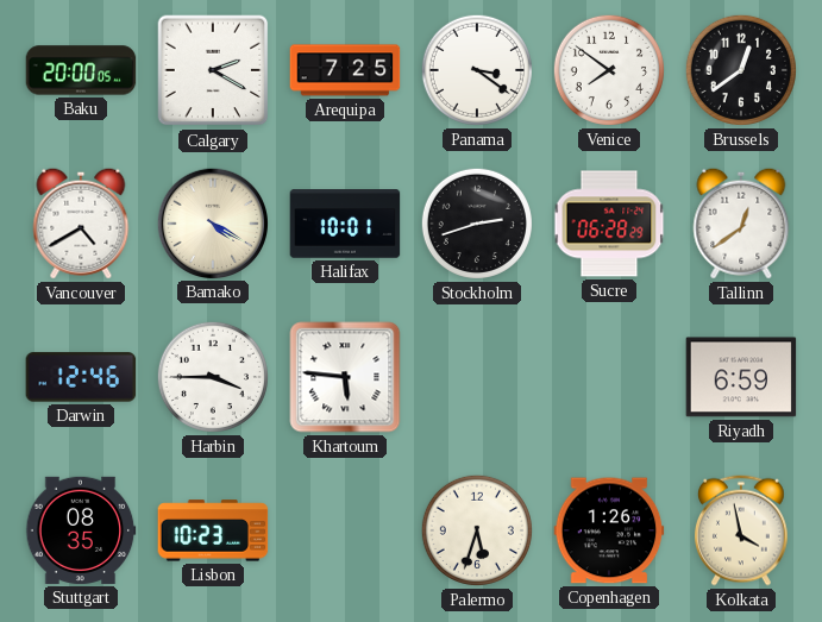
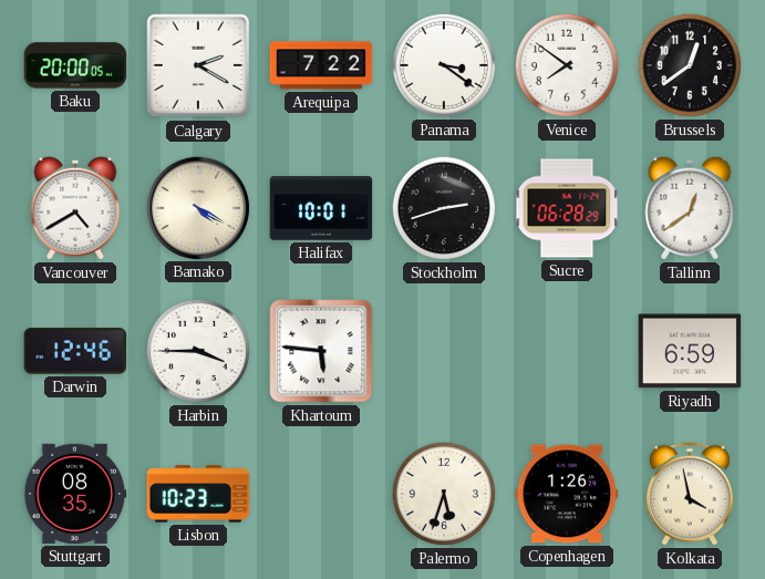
Arequipa: 7:25 -> 7:22 (321, 65)
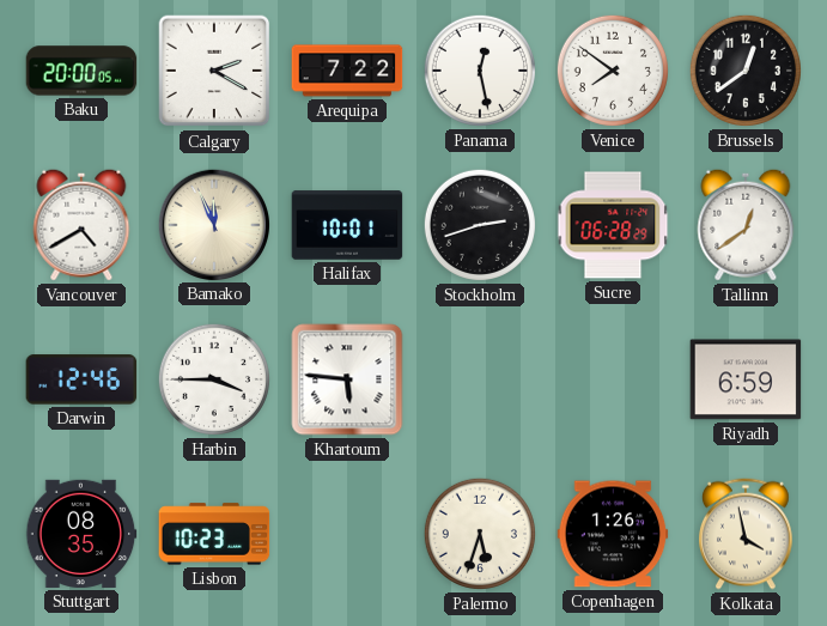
Panama: 3:21 -> 12:28 (480, 71)
Bamako: 4:20 -> 11:56 (213, 224)
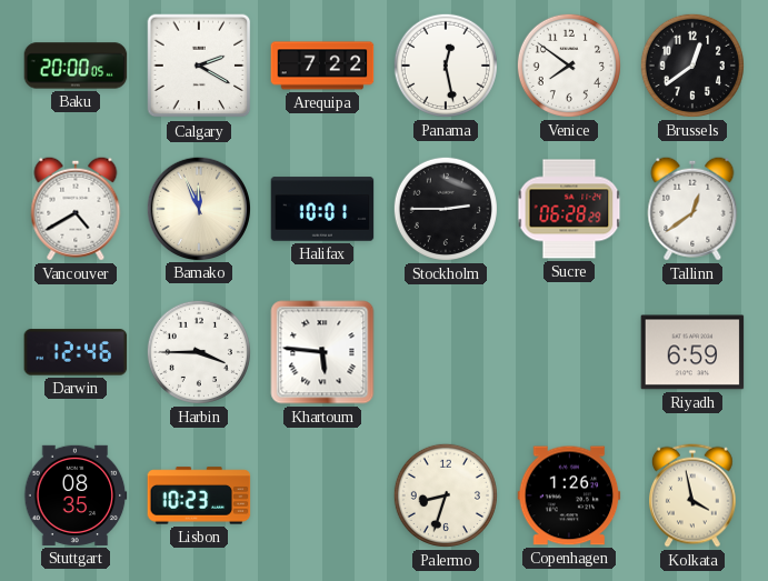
Stockholm: 2:42 -> 2:45 (446, 209)
Palermo: 5:33 -> 8:33 (446, 495)
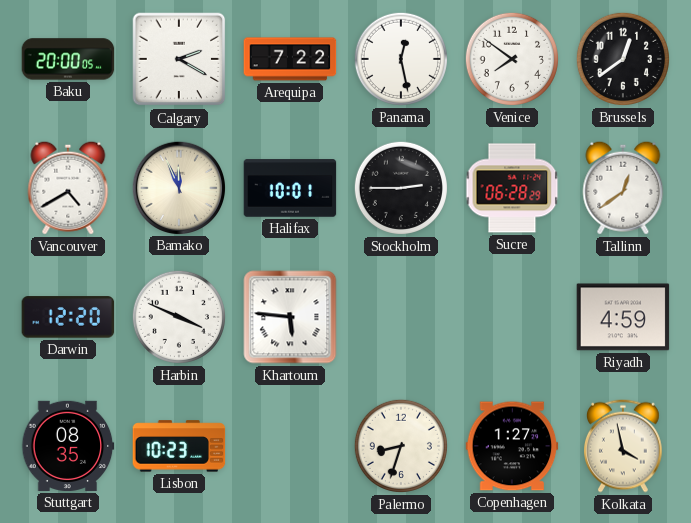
Darwin: 12:46 -> 12:20 (68, 317)
Harbin: 3:45 -> 3:49 (179, 317)
Riyadh: 6:59 -> 4:59 (623, 317)
Copenhagen: 1:26 -> 1:27 (512, 446)
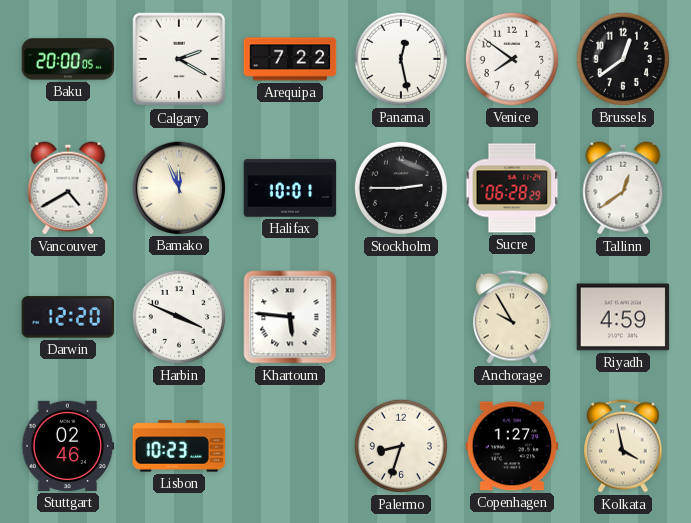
Anchorage: none -> 9:55 (513, 317)
Stuttgart: 08:35 -> 02:46 (68, 446)
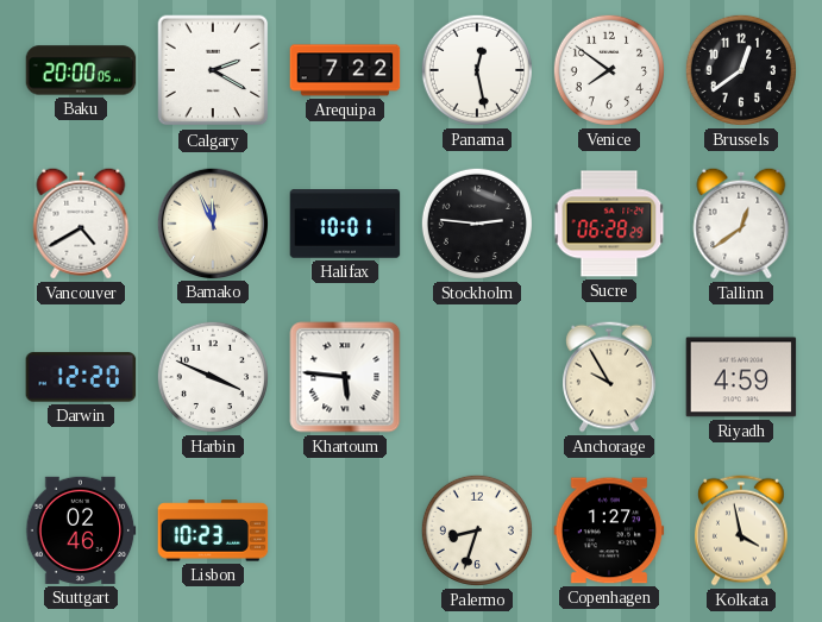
Stockholm: 2:45 -> 2:46 (477, 224)
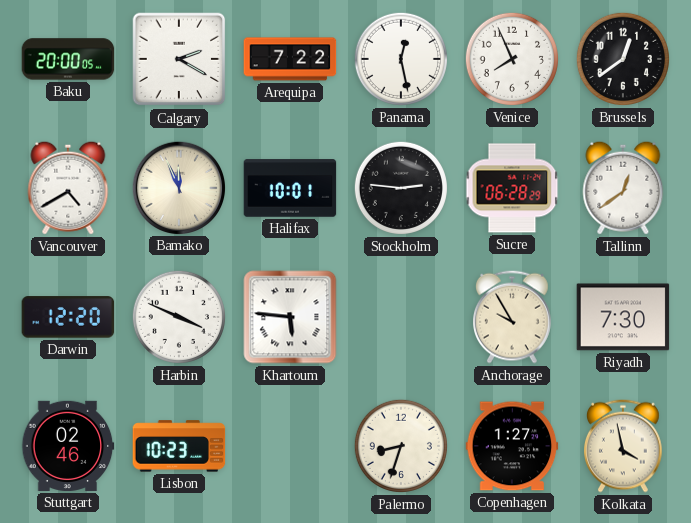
Venice: 7:51 -> 7:56 (512, 59)
Riyadh: 4:59 -> 7:30 (623, 317)
